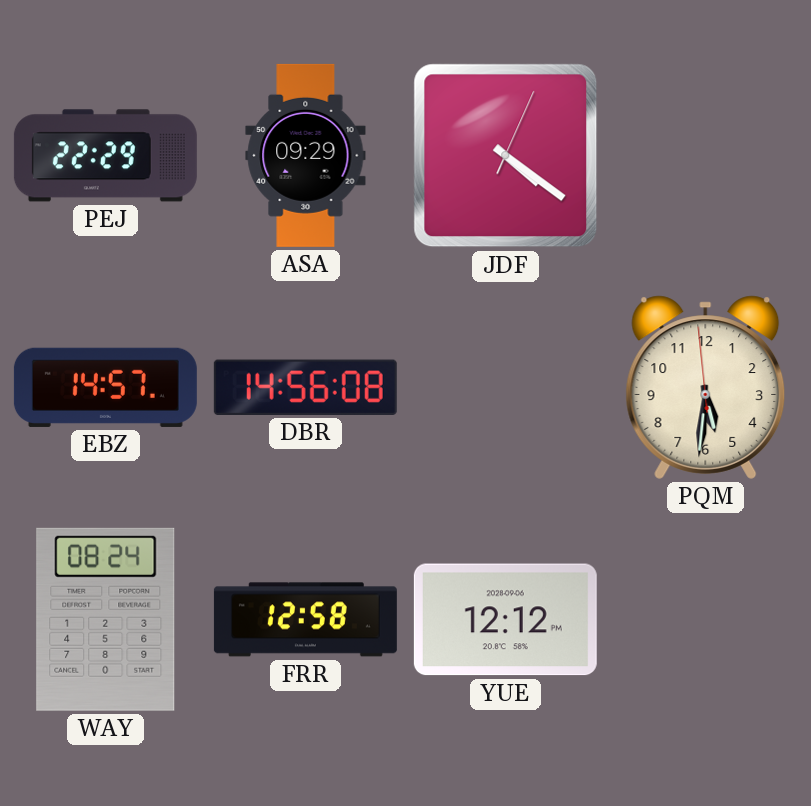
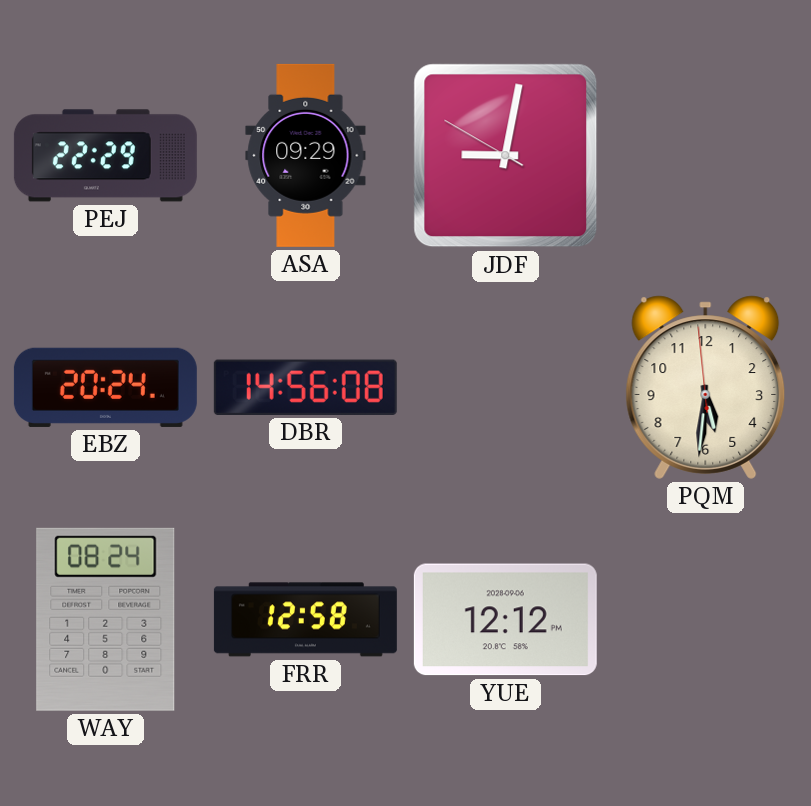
JDF: 4:21 -> 9:01 (506, 156)
EBZ: 14:57 -> 20:24 (105, 387)
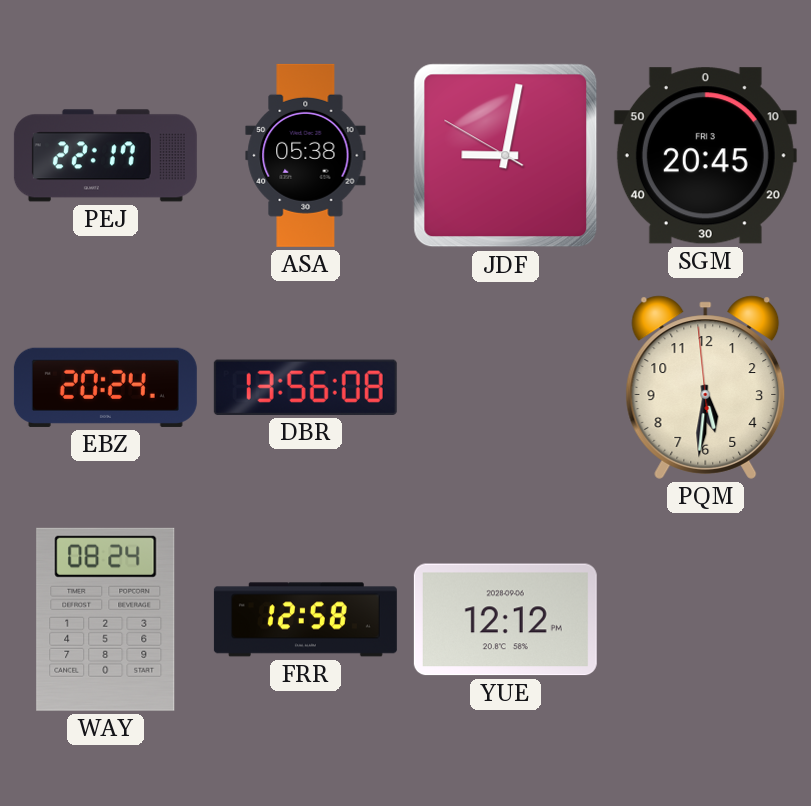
PEJ: 22:29 -> 22:17 (105, 156)
ASA: 09:29 -> 05:38 (306, 155)
SGM: none -> 20:45 (705, 156)
DBR: 14:56 -> 13:56 (305, 387)
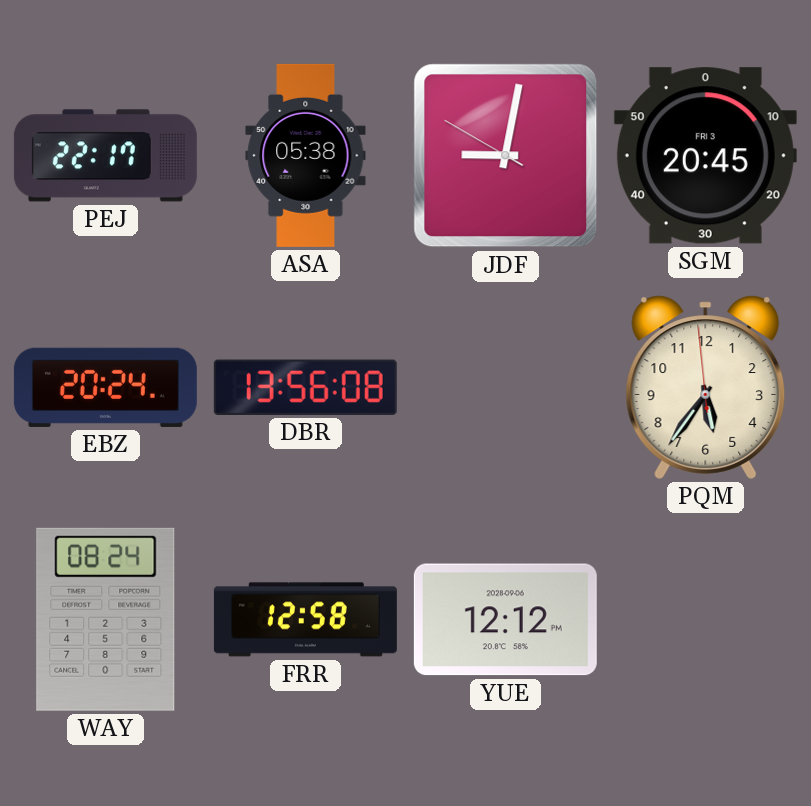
PQM: 5:30 -> 5:35 (706, 387)
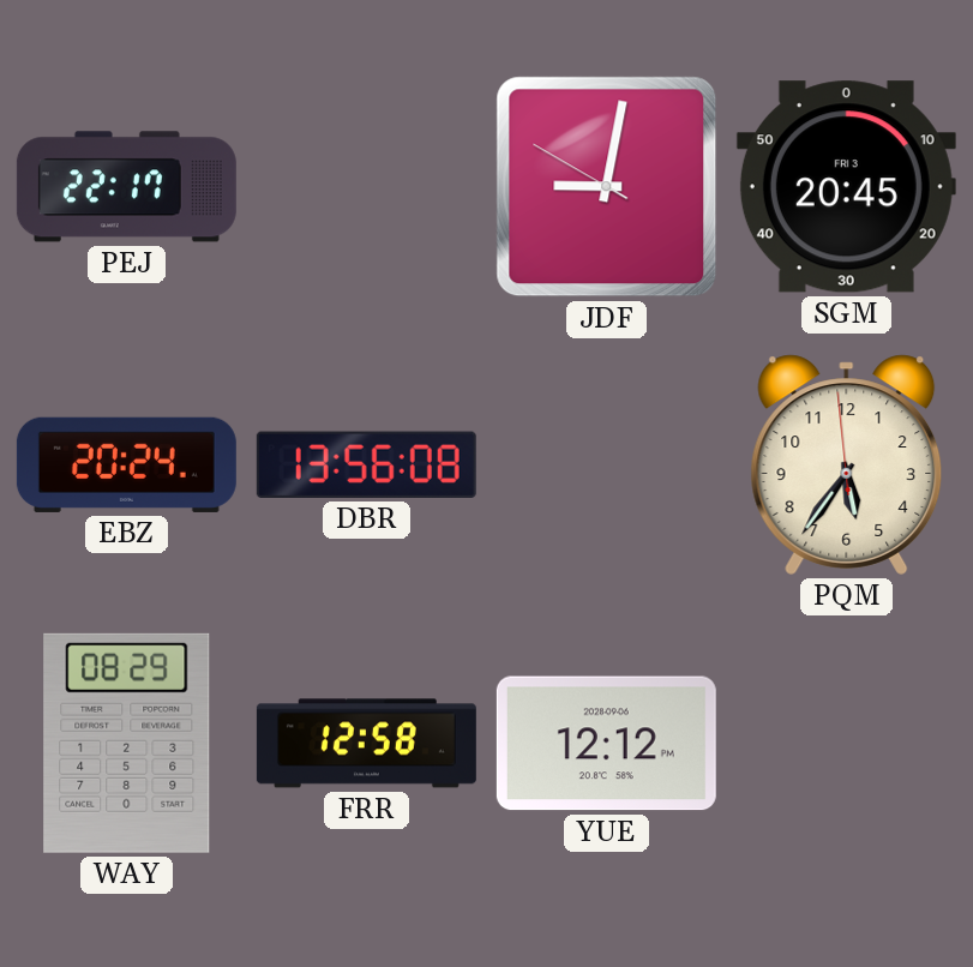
ASA: 05:38 -> none (306, 155)
WAY: 08:24 -> 08:29 (127, 743)
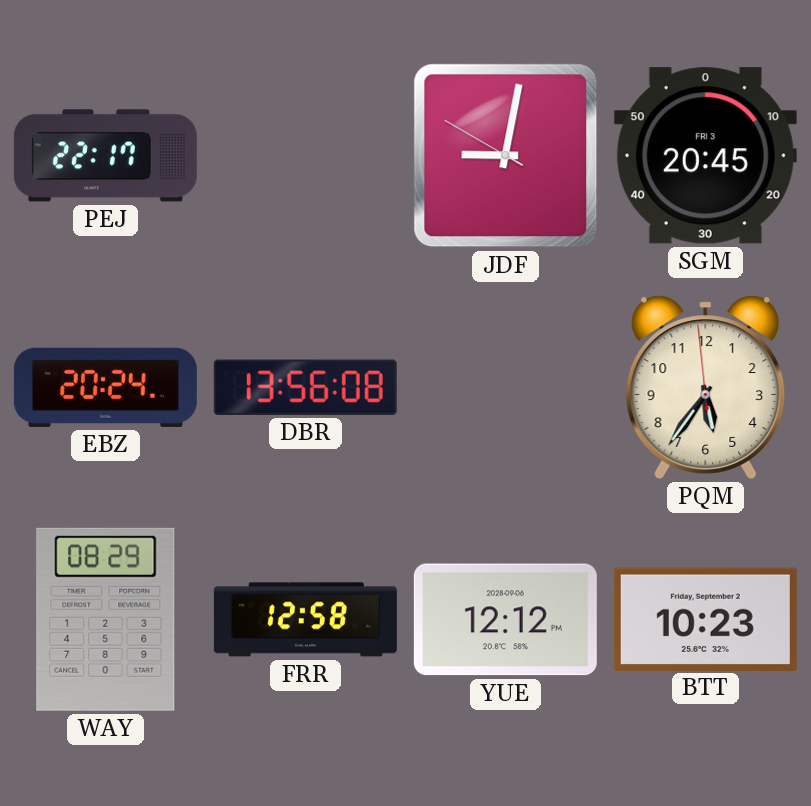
BTT: none -> 10:23 (705, 619)
